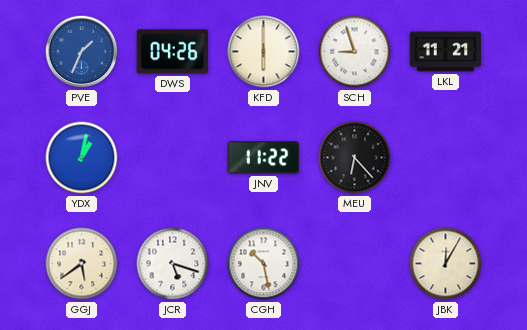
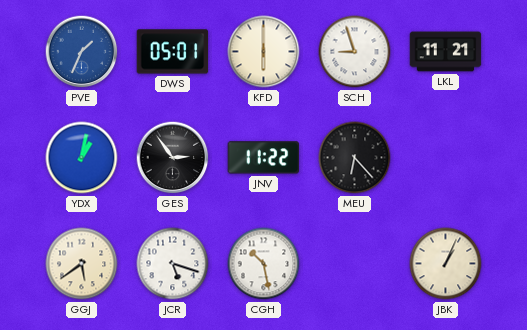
DWS: 04:26 -> 05:01 (173, 52)
GES: none -> 2:54 (173, 158)
JBK: 12:05 -> 1:04 (446, 264)
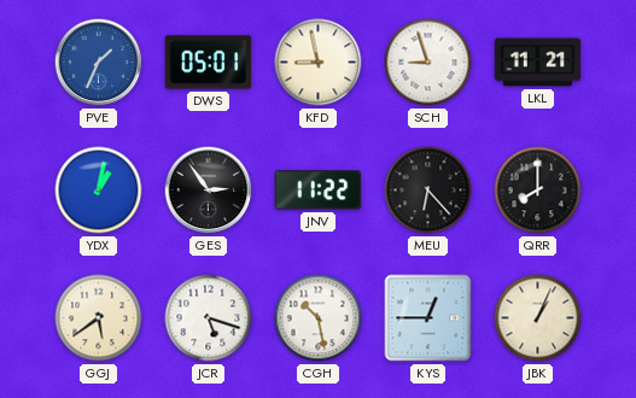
KFD: 6:00 -> 8:58 (319, 63)
QRR: none -> 8:00 (538, 191)
KYS: none -> 12:45 (428, 318)
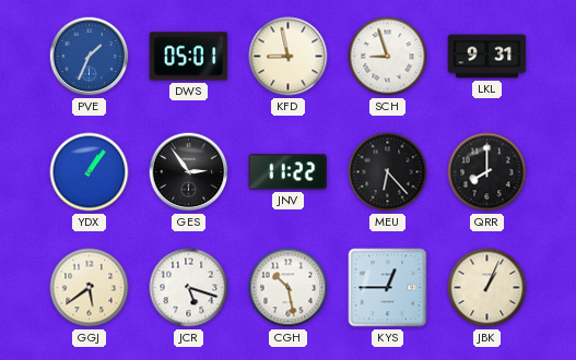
LKL: 11:21 -> 9:31 (487, 57)
YDX: 1:02 -> 1:06 (90, 172)
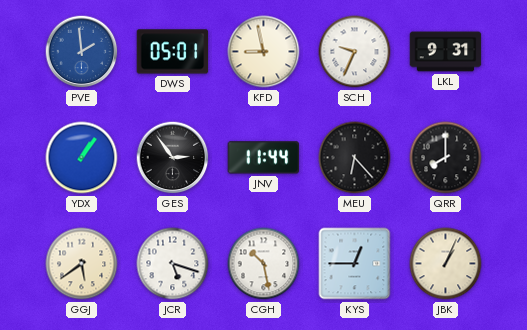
PVE: 1:34 -> 1:59 (82, 52)
SCH: 8:57 -> 9:34 (355, 52)
JNV: 11:22 -> 11:44 (264, 158)
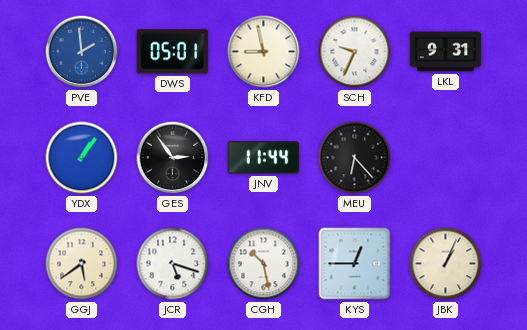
QRR: 8:00 -> none (446, 158)
